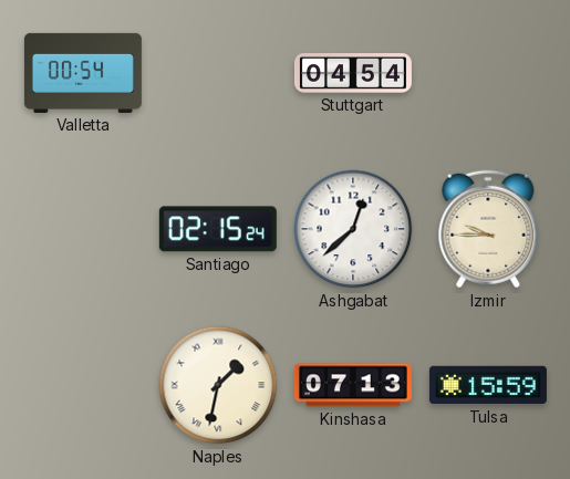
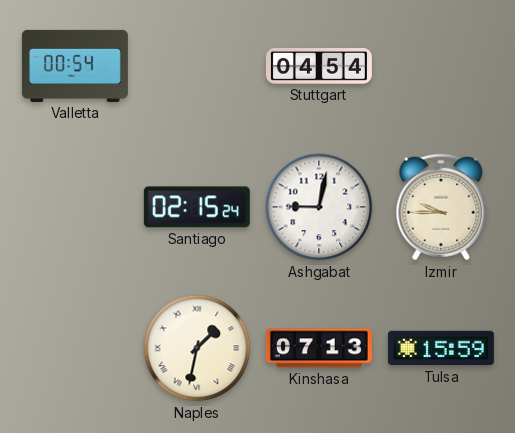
Ashgabat: 12:38 -> 9:02 (319, 207)
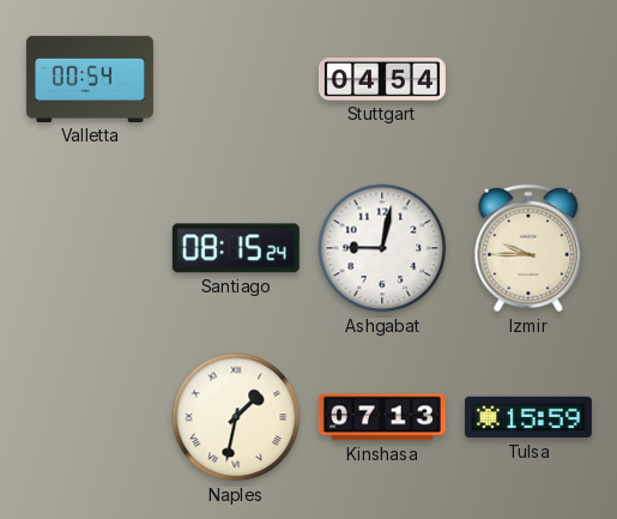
Santiago: 02:15 -> 08:15 (236, 248)
